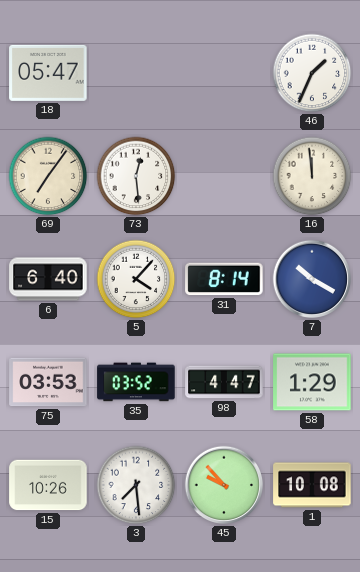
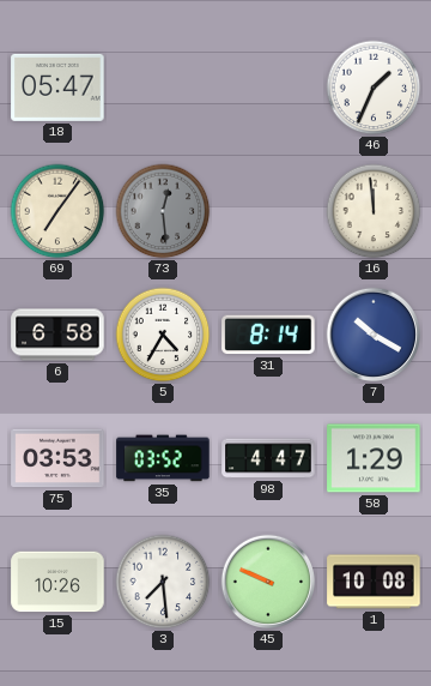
73 dial: white -> grey (163, 211)
6: 6:40 -> 6:58 (57, 335)
5: 4:07 -> 4:35 (163, 335)
45: 9:53 -> 9:49 (268, 582)
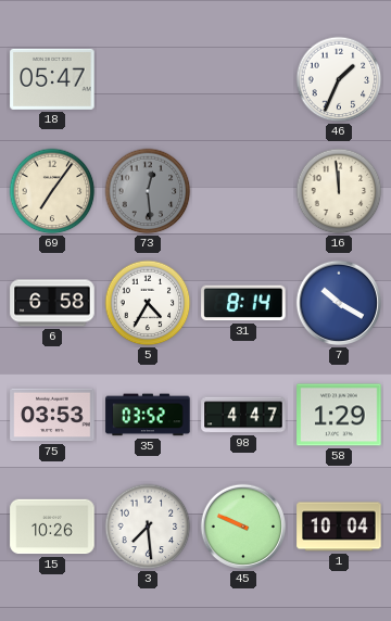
1: 10:08 -> 10:04 (339, 527)
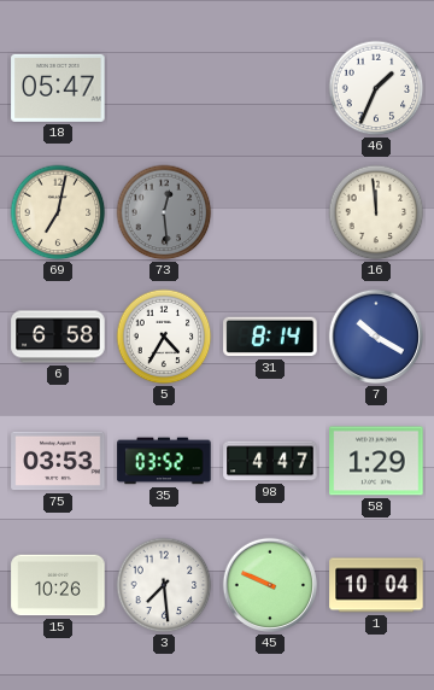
69: 7:06 -> 7:02 (58, 212)
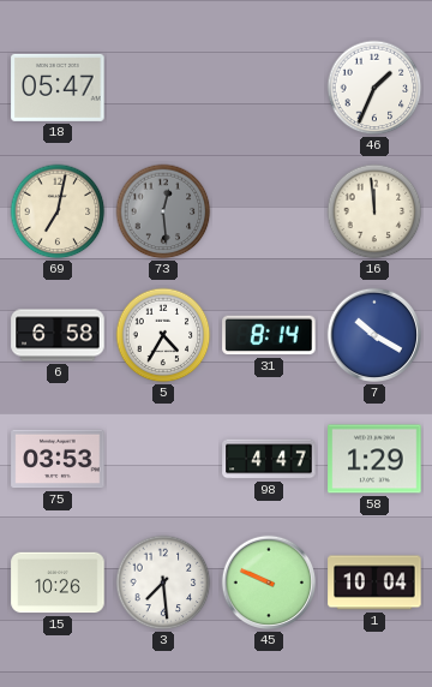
35: 03:52 -> none (164, 461)
